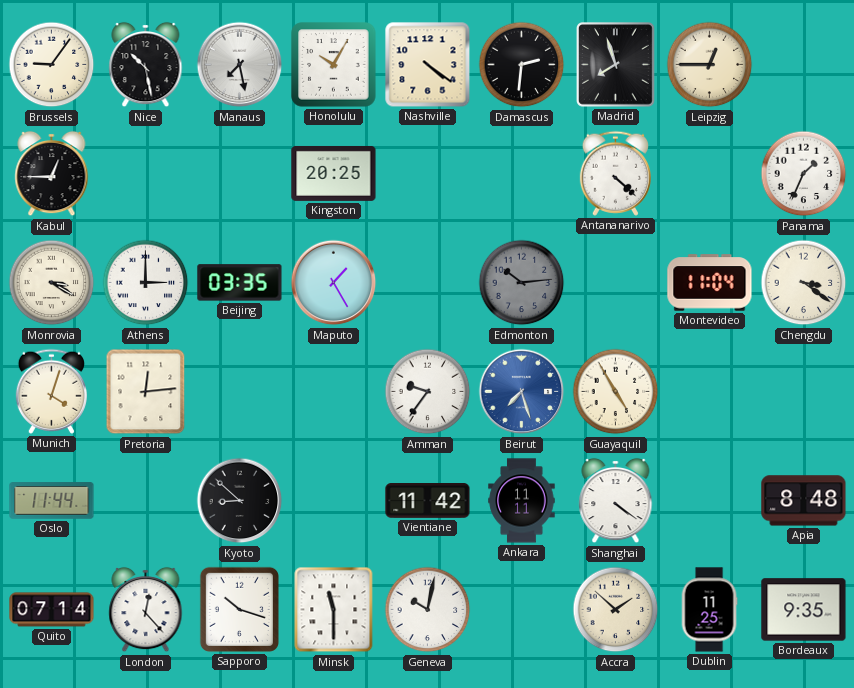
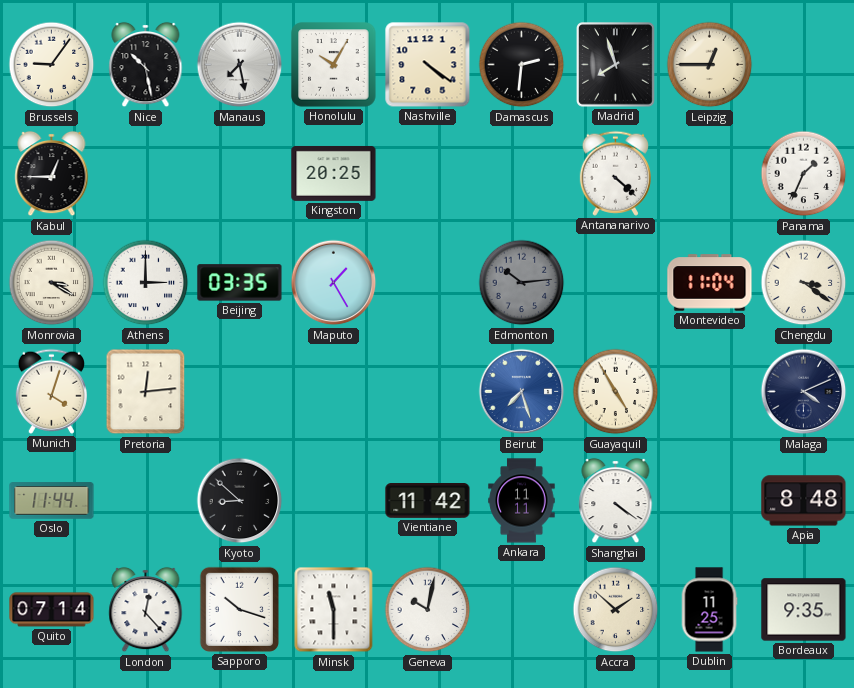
Amman: 9:36 -> none (428, 392)
Malaga: none -> 4:11 (804, 392)
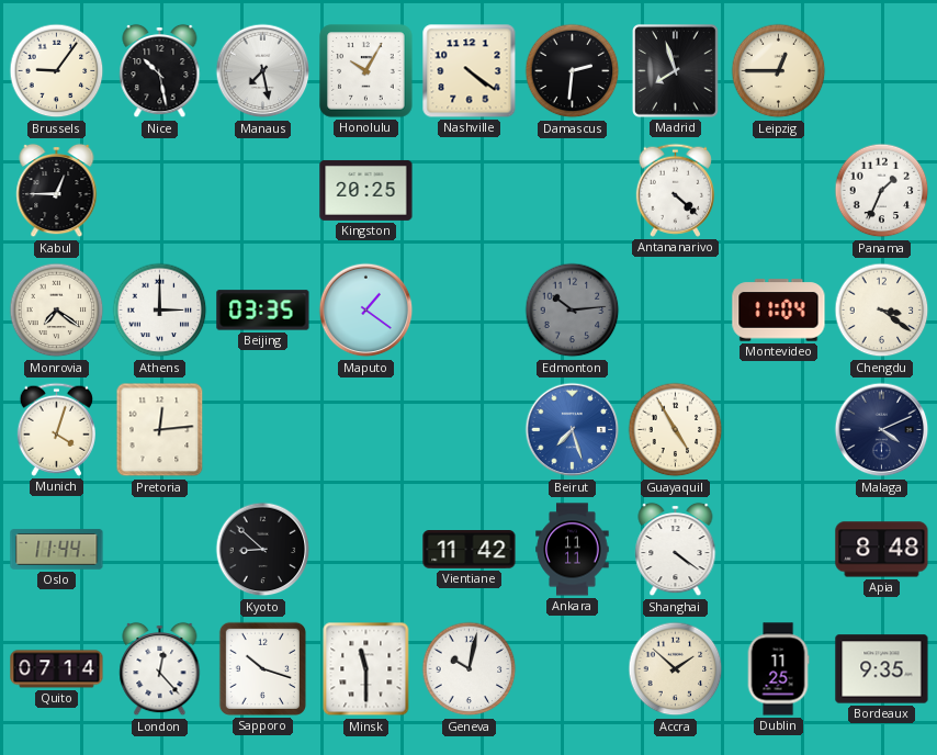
Monrovia: 3:20 -> 7:21 (57, 311)
Maputo: 1:25 -> 1:21 (366, 311)
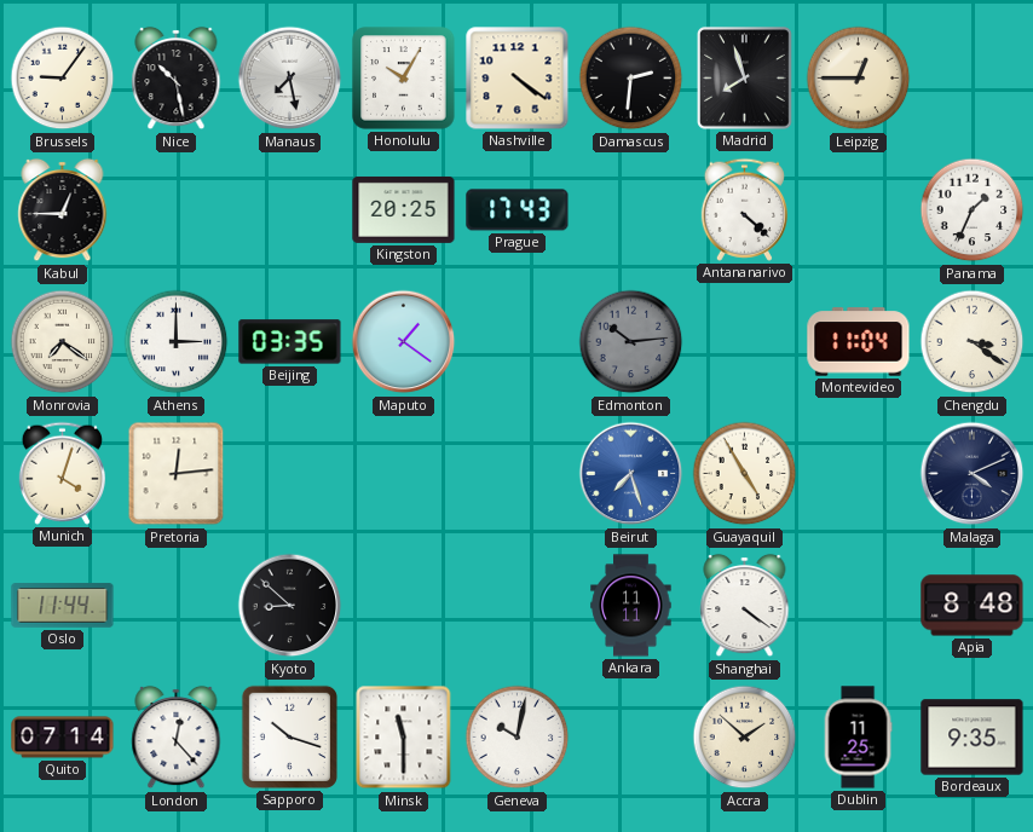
Prague: none -> 17:43 (518, 210)
Vientiane: 11:42 -> none (470, 550)
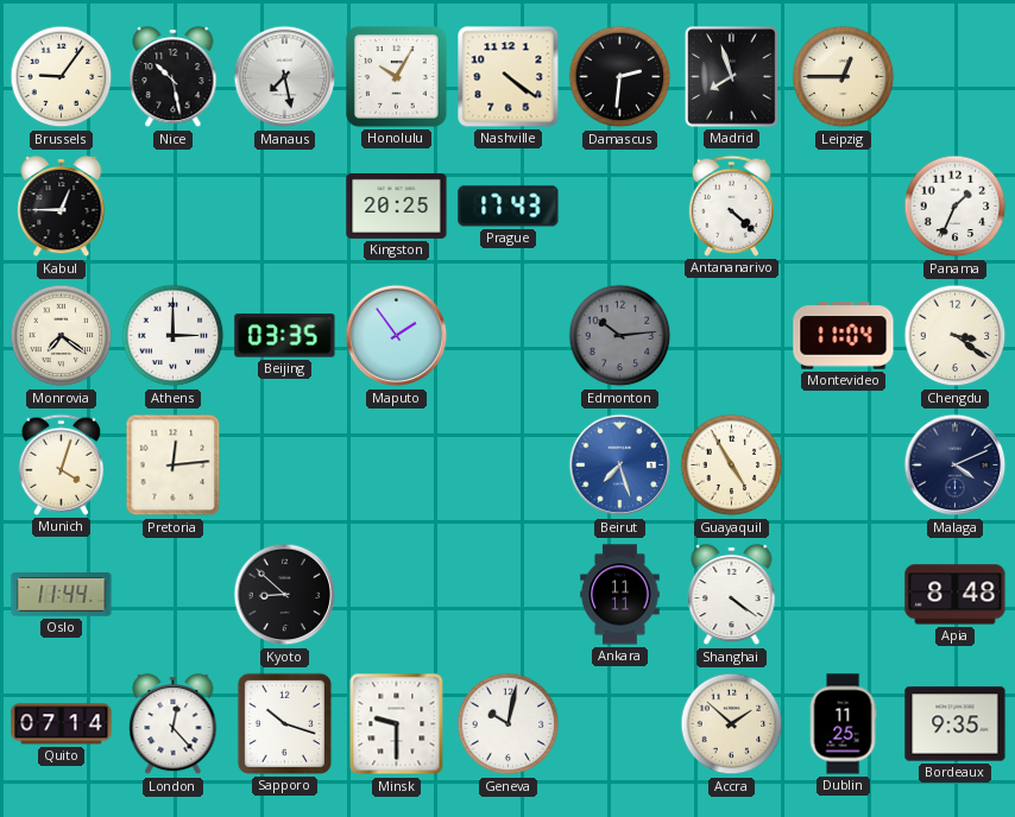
Maputo: 1:21 -> 1:54 (397, 336)
Minsk: 11:30 -> 9:30 (397, 724)
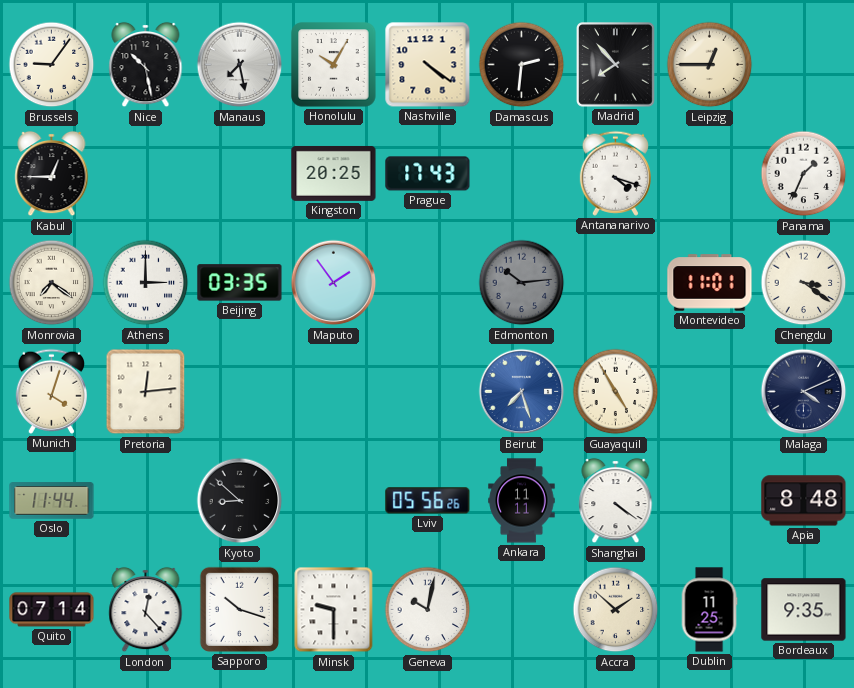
Madrid: 7:57 -> 7:53 (616, 65)
Antananarivo: 4:22 -> 4:18 (615, 173)
Montevideo: 11:04 -> 11:01 (710, 283)
Lviv: none -> 05:56 (428, 501)
